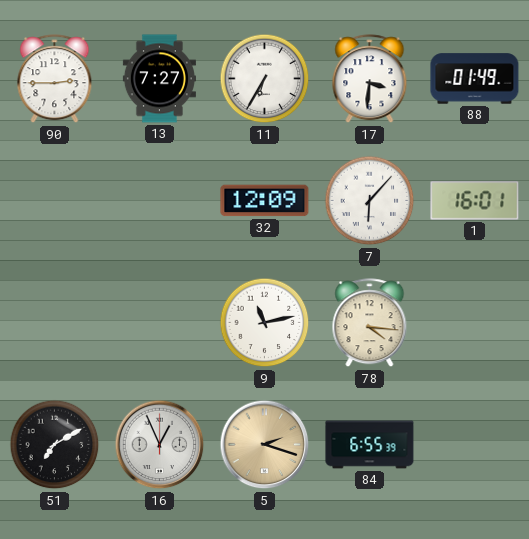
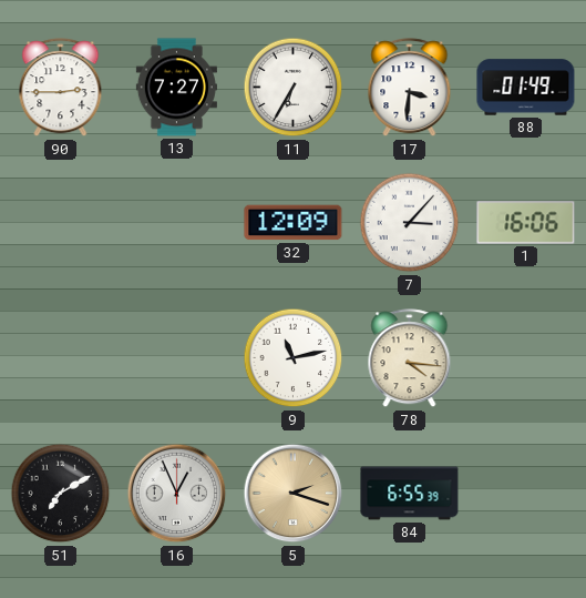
7: 6:07 -> 3:07 (410, 223)
1: 16:01 -> 16:06 (526, 223)
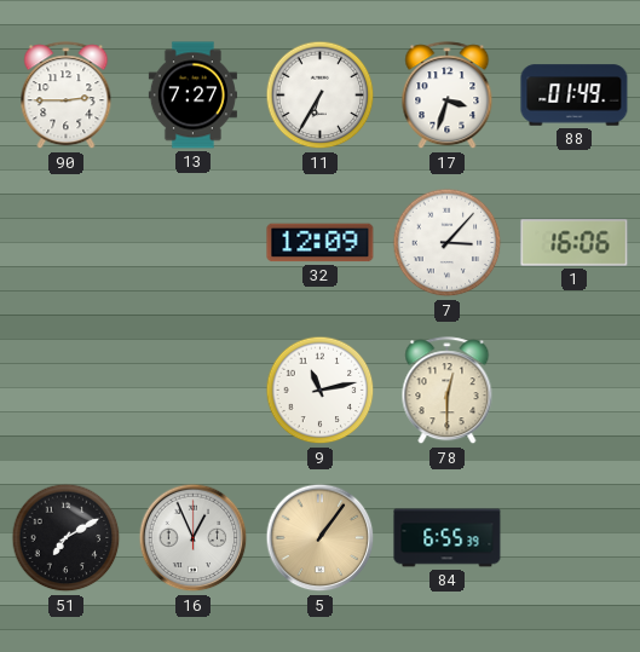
17: 3:31 -> 3:33 (448, 96)
78: 4:16 -> 12:30 (448, 391)
5: 2:18 -> 1:06 (321, 538)
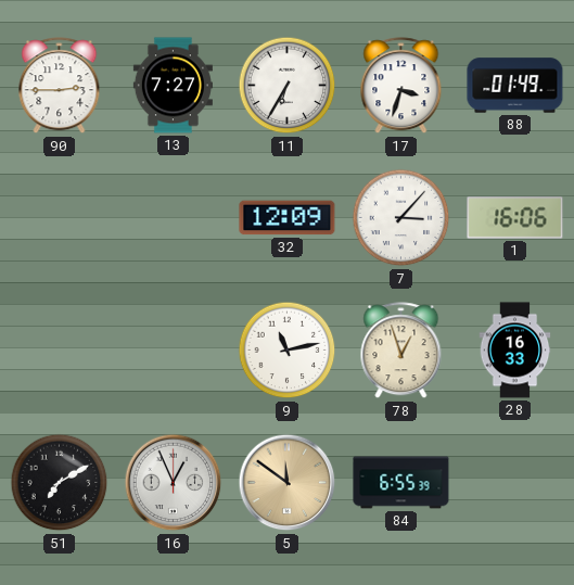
78: 12:30 -> 12:57 (401, 351)
28: none -> 16:33 (515, 351)
5: 1:06 -> 11:51 (288, 483)
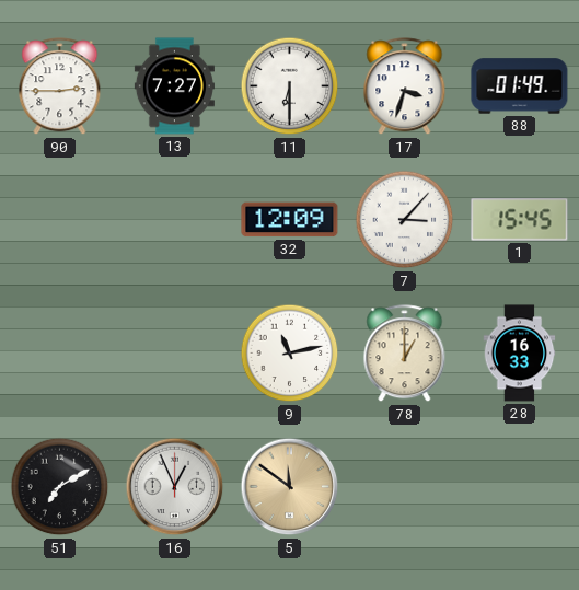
11: 6:35 -> 6:30 (290, 86)
1: 16:06 -> 15:45 (520, 220)
78: 12:57 -> 1:00 (405, 354)
84: 6:55 -> none (401, 483)
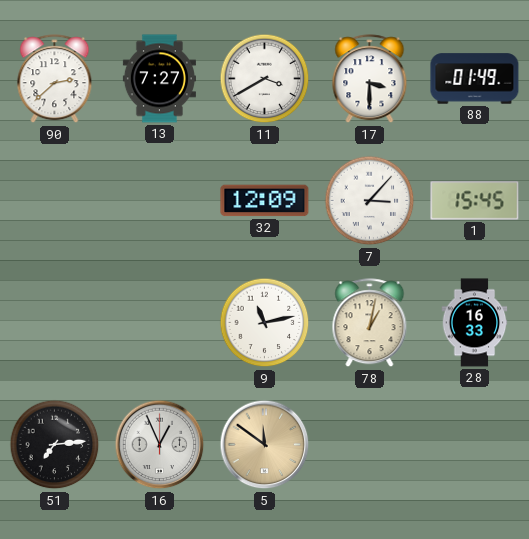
90: 2:45 -> 2:38 (55, 79)
11: 6:30 -> 3:40 (265, 79)
17: 3:33 -> 3:30 (370, 79)
78: 1:00 -> 1:02 (370, 323)
51: 7:10 -> 7:14 (55, 445)
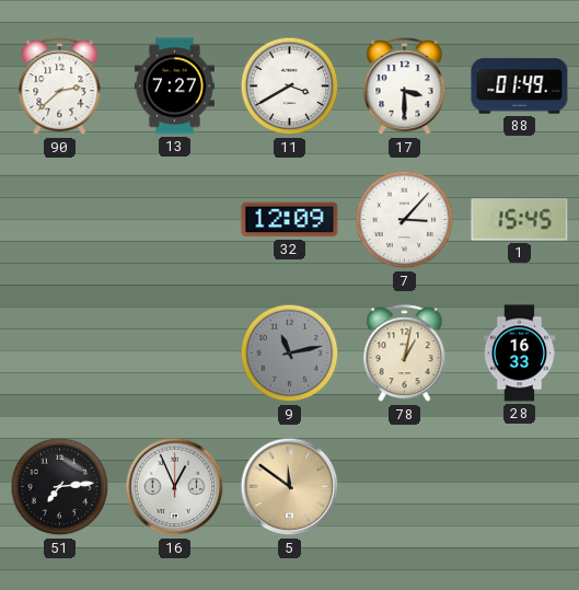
9 dial: white -> grey (290, 354)
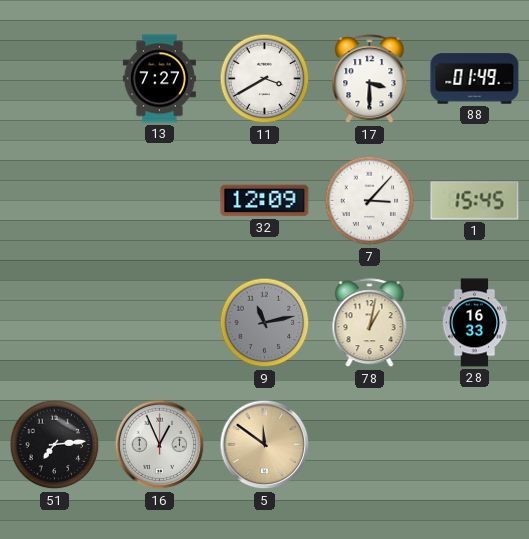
90: 2:38 -> none (60, 86)
